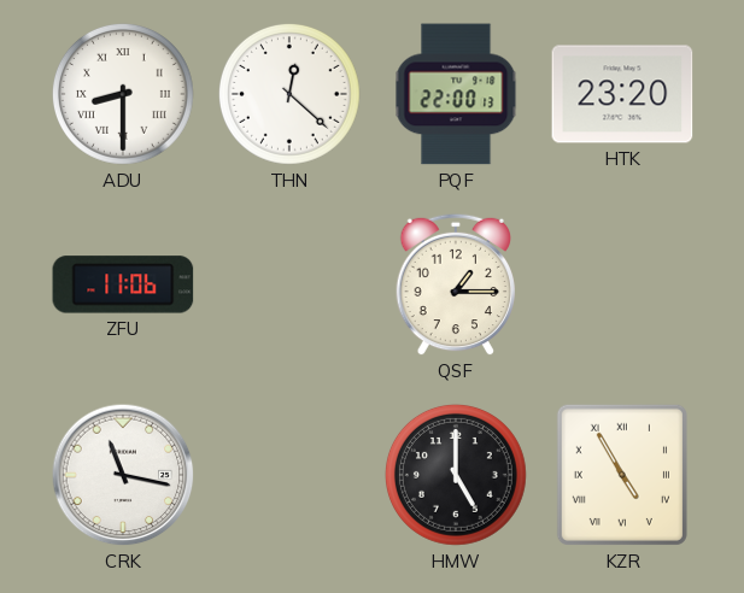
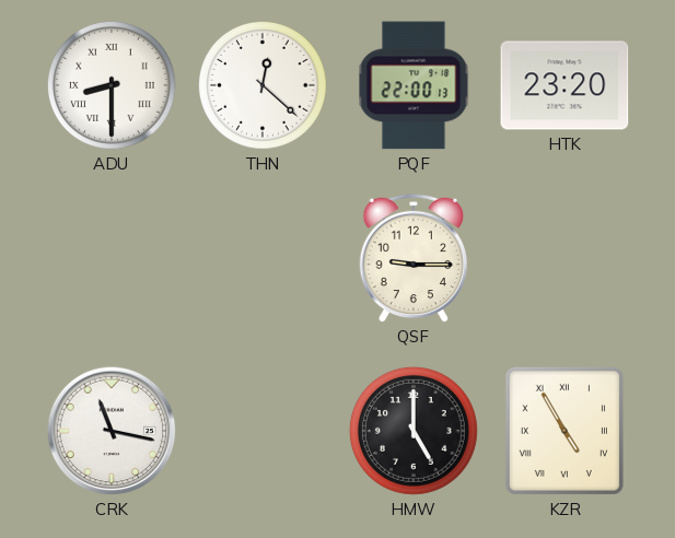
ZFU: 11:06 -> none (123, 284)
QSF: 1:15 -> 9:15 (412, 258)
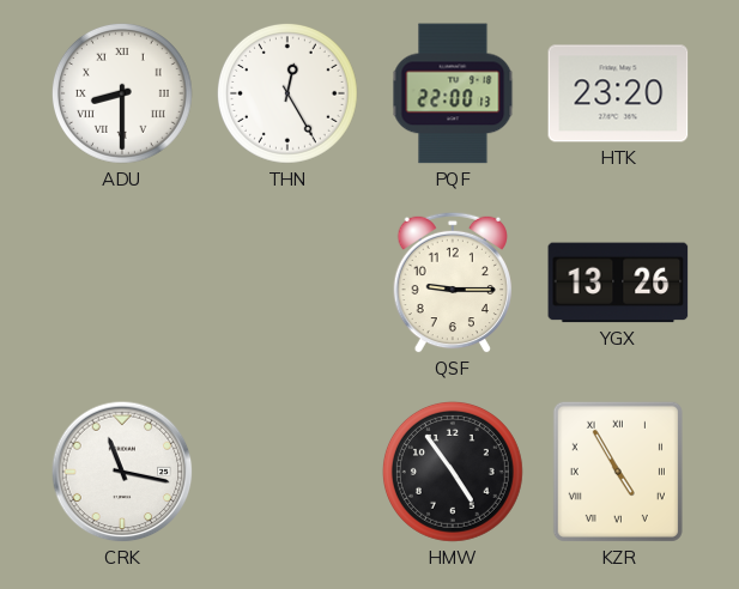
THN: 12:22 -> 12:25 (287, 93)
YGX: none -> 13:26 (618, 283)
HMW: 5:00 -> 4:54 (453, 472)
